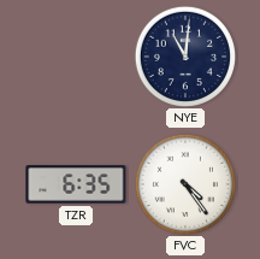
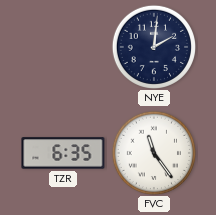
NYE: 11:01 -> 2:01 (153, 46)
FVC: 4:24 -> 11:24 (153, 152)
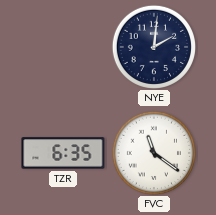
FVC: 11:24 -> 11:21 (153, 152)
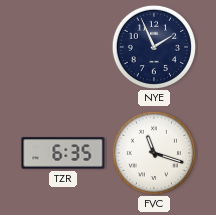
NYE: 2:01 -> 1:56 (153, 46)
FVC: 11:21 -> 11:18 (153, 152)
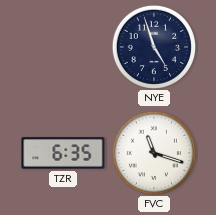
NYE: 1:56 -> 4:57 (153, 46)
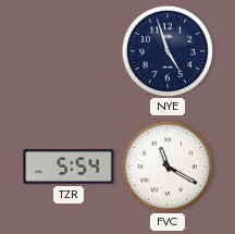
TZR: 6:35 -> 5:54 (69, 167)
FVC: 11:18 -> 11:20 (166, 165)
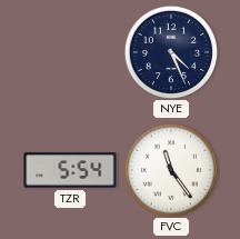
NYE: 4:57 -> 4:26 (170, 51)
FVC: 11:20 -> 11:24 (170, 169)
